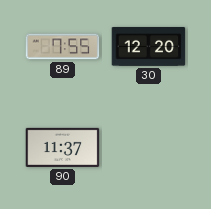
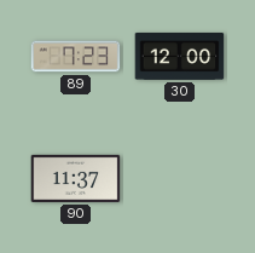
89: 7:55 -> 7:23 (76, 57)
30: 12:20 -> 12:00 (180, 56)
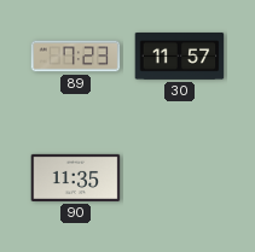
30: 12:00 -> 11:57 (180, 55)
90: 11:37 -> 11:35 (76, 177)
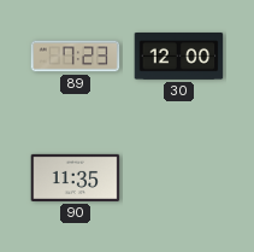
30: 11:57 -> 12:00 (179, 55)
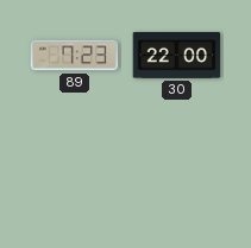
30: 12:00 -> 22:00 (177, 55)
90: 11:35 -> none (76, 177)
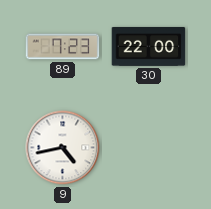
9: none -> 4:43 (63, 148)
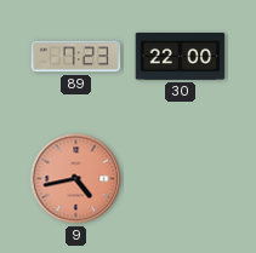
9 dial: white -> salmon (76, 179)
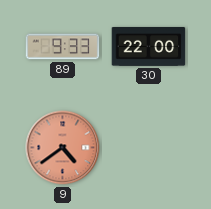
89: 7:23 -> 9:33 (63, 47)
9: 4:43 -> 4:39 (63, 148)
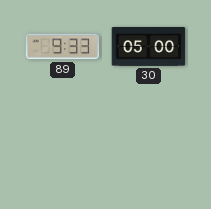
30: 22:00 -> 05:00 (149, 46)
9: 4:39 -> none (63, 148)
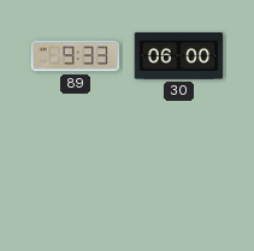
30: 05:00 -> 06:00 (179, 55)
